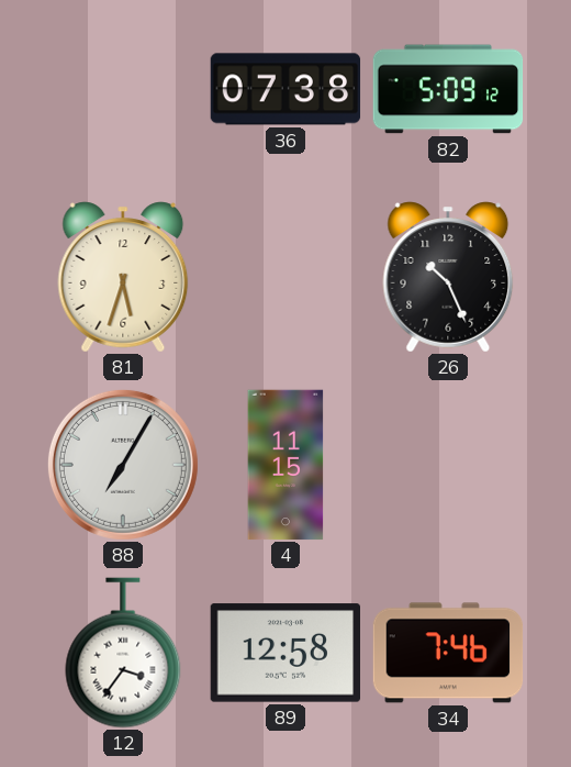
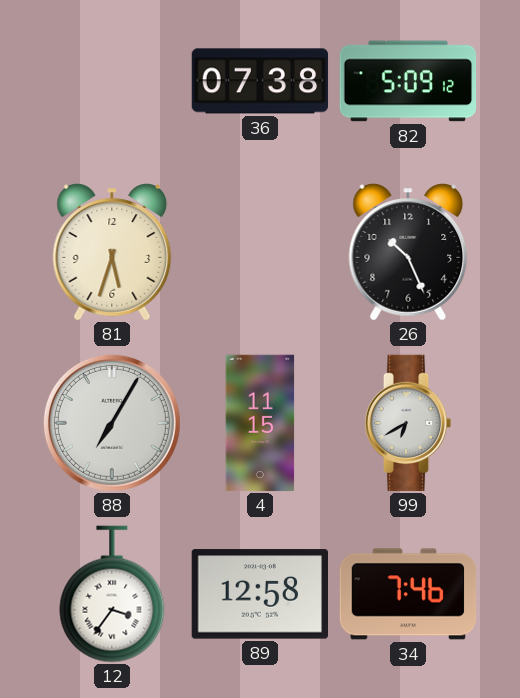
99: none -> 6:40 (408, 423)
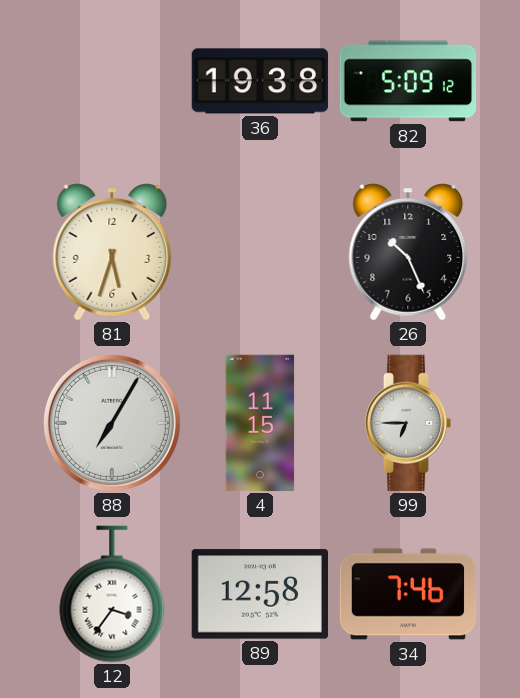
36: 07:38 -> 19:38 (260, 81)
99: 6:40 -> 6:45 (408, 423)
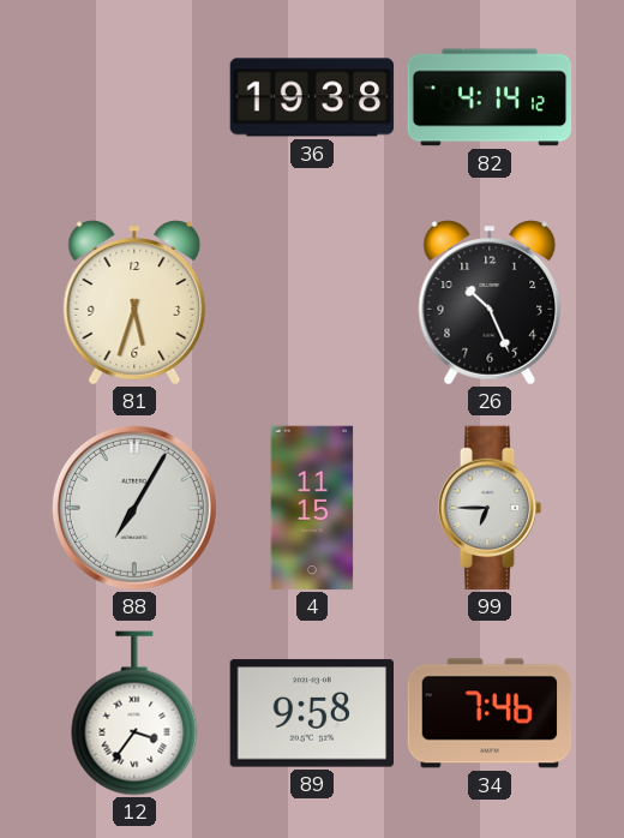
82: 5:09 -> 4:14 (490, 97)
89: 12:58 -> 9:58 (311, 713)
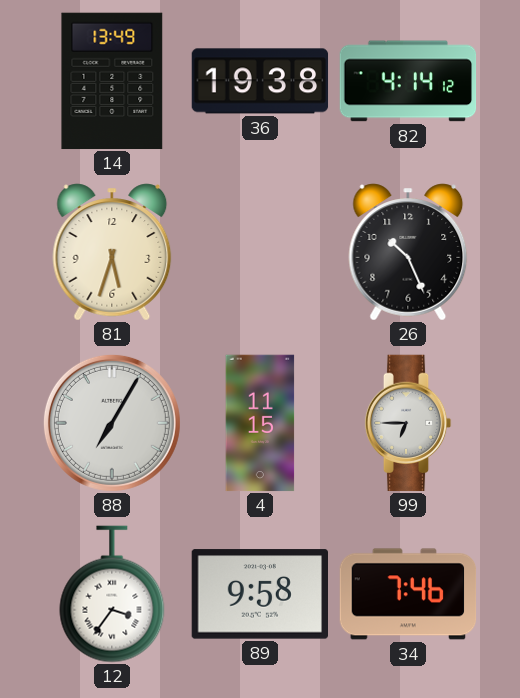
14: none -> 13:49 (112, 81)
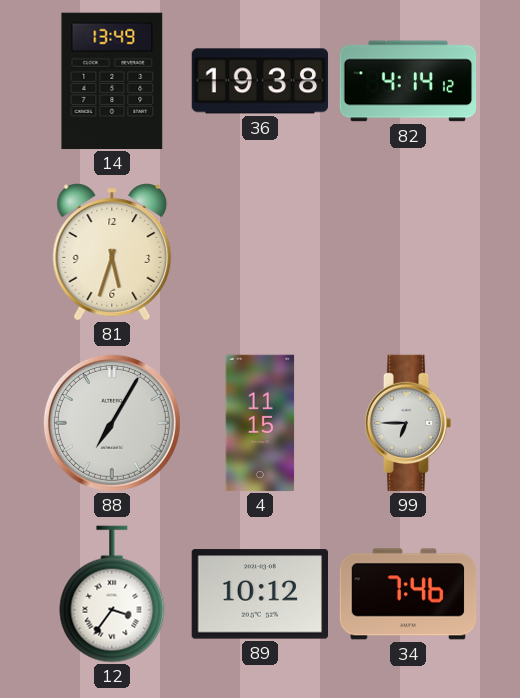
26: 10:26 -> none (408, 252)
89: 9:58 -> 10:12 (259, 594)
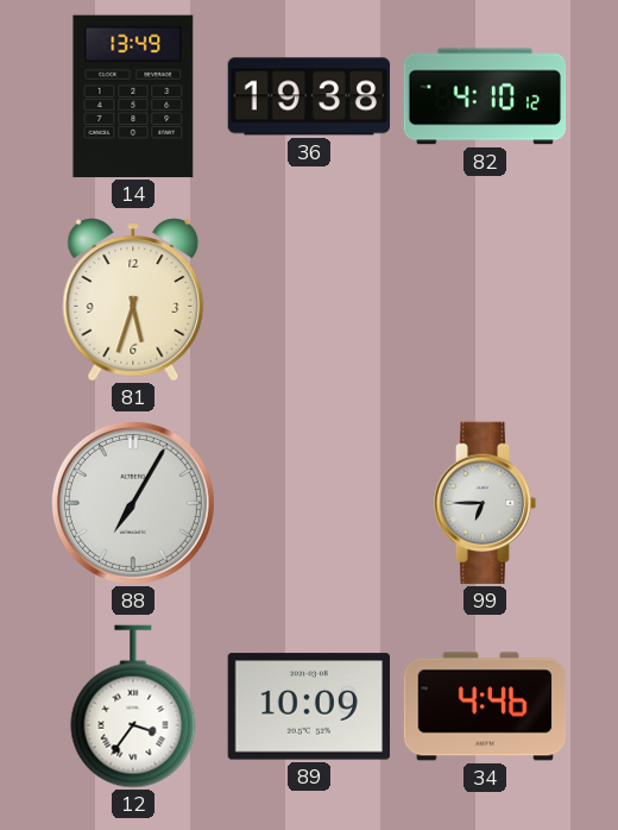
82: 4:14 -> 4:10 (485, 96)
4: 11:15 -> none (260, 423)
89: 10:12 -> 10:09 (308, 706)
34: 7:46 -> 4:46 (485, 706)
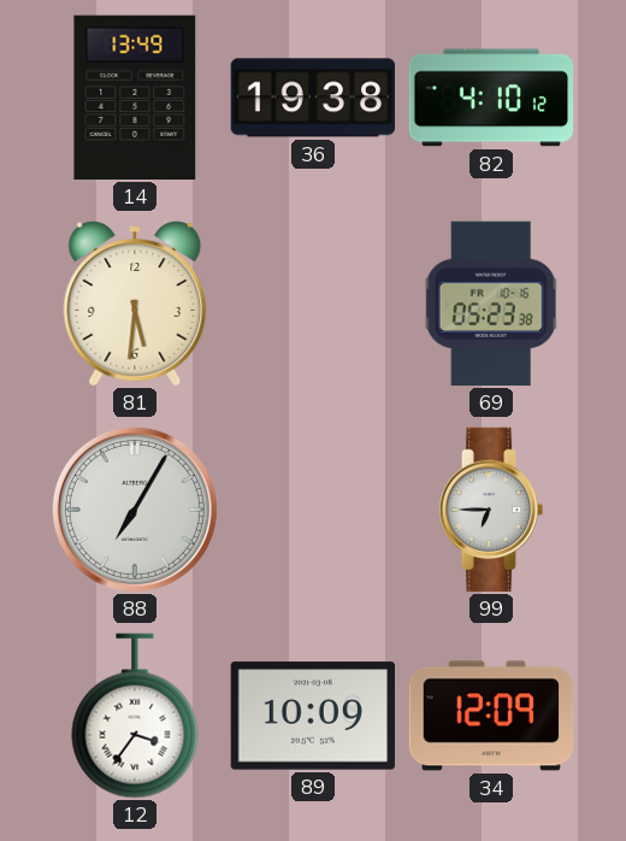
81: 5:33 -> 5:31 (135, 304)
69: none -> 05:23 (491, 304)
34: 4:46 -> 12:09 (491, 716)
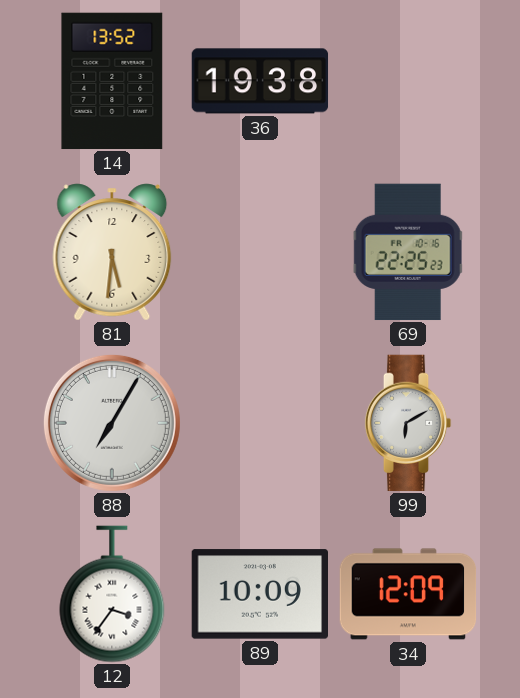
14: 13:49 -> 13:52 (112, 81)
82: 4:10 -> none (491, 98)
69: 05:23 -> 22:25 (408, 252)
99: 6:45 -> 6:10 (408, 423)
